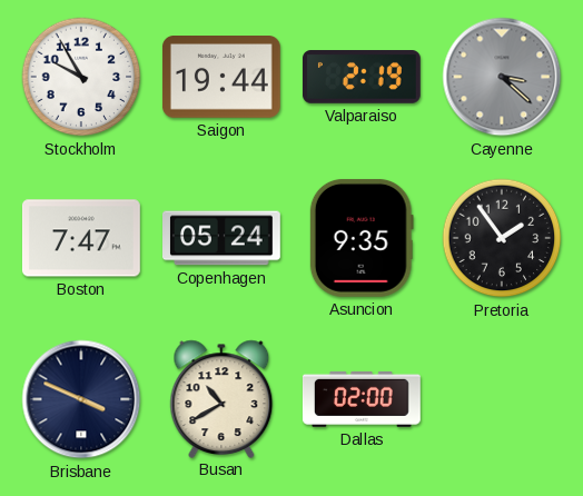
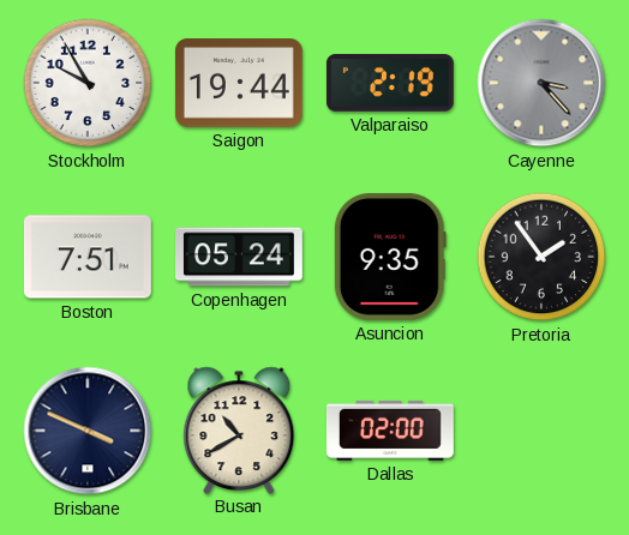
Cayenne: 3:22 -> 3:23 (541, 83)
Boston: 7:47 -> 7:51 (88, 257)
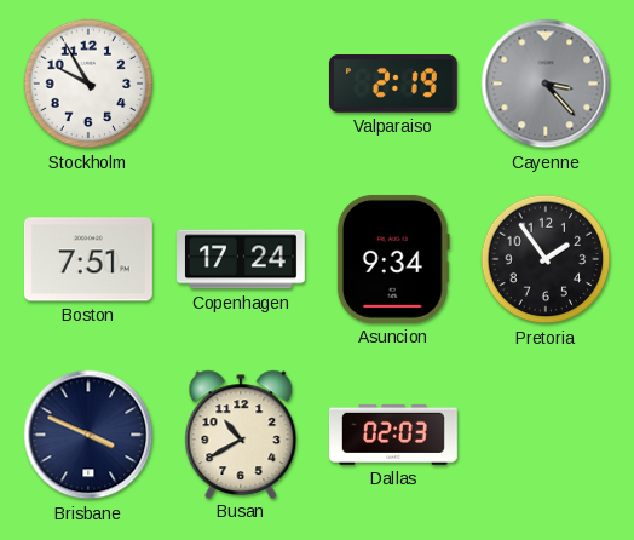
Saigon: 19:44 -> none (239, 84)
Copenhagen: 05:24 -> 17:24 (242, 259)
Asuncion: 9:35 -> 9:34 (393, 259)
Dallas: 02:00 -> 02:03 (393, 435)
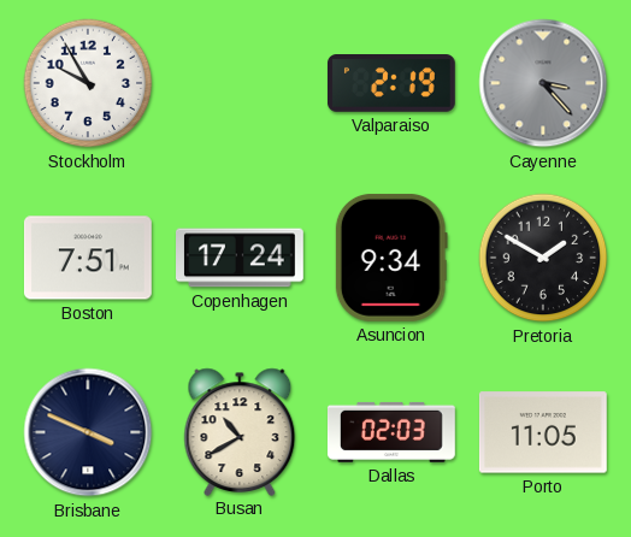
Pretoria: 1:54 -> 1:50 (543, 258)
Porto: none -> 11:05 (543, 432)
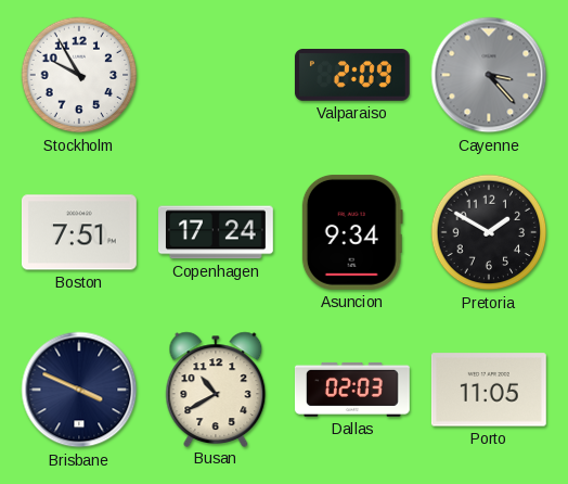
Valparaiso: 2:19 -> 2:09 (352, 76)
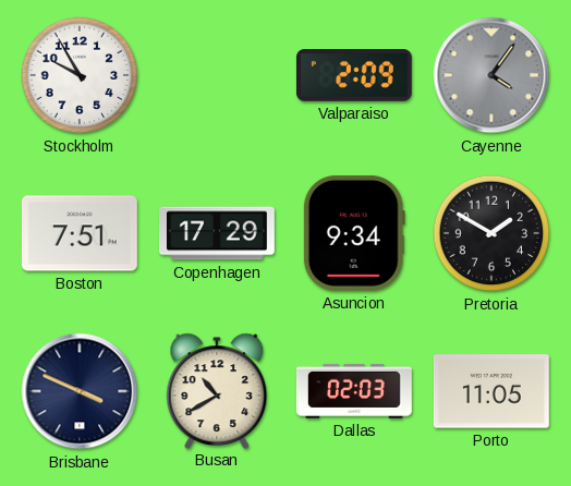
Cayenne: 3:23 -> 4:06 (491, 75)
Copenhagen: 17:24 -> 17:29 (218, 233)
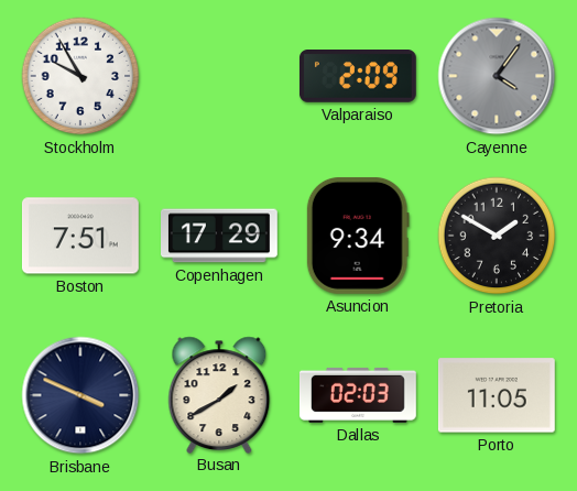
Busan: 10:40 -> 1:40 (219, 394)
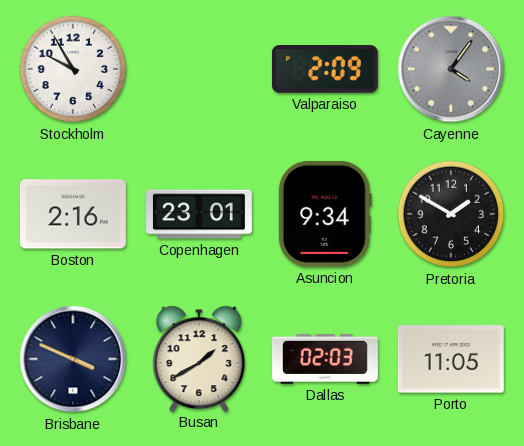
Boston: 7:51 -> 2:16 (73, 214)
Copenhagen: 17:29 -> 23:01 (200, 214)
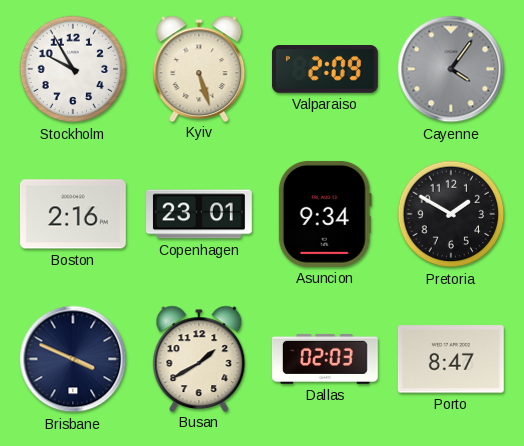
Kyiv: none -> 5:27 (199, 68)
Porto: 11:05 -> 8:47 (451, 359)
